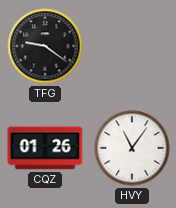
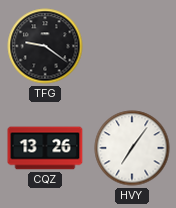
CQZ: 01:26 -> 13:26 (45, 148)
HVY: 11:06 -> 7:06 (132, 148)
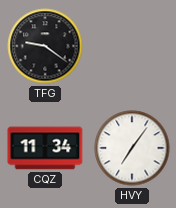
CQZ: 13:26 -> 11:34 (45, 148)
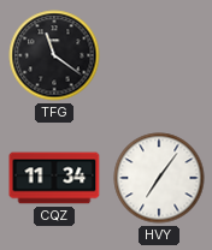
TFG: 9:21 -> 11:21 (54, 55)
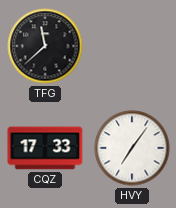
TFG: 11:21 -> 11:38 (45, 46)
CQZ: 11:34 -> 17:33 (45, 148)
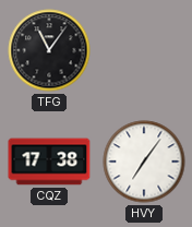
TFG: 11:38 -> 11:06 (49, 50)
CQZ: 17:33 -> 17:38 (49, 162)
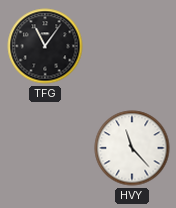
CQZ: 17:38 -> none (49, 162)
HVY: 7:06 -> 11:23 (132, 148)
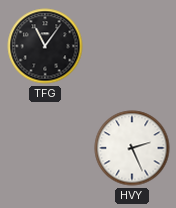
HVY: 11:23 -> 2:26 (132, 148)
